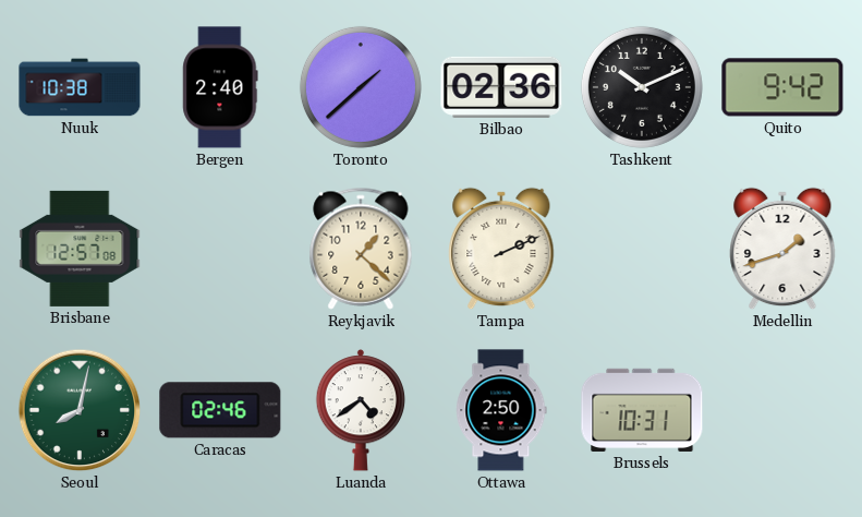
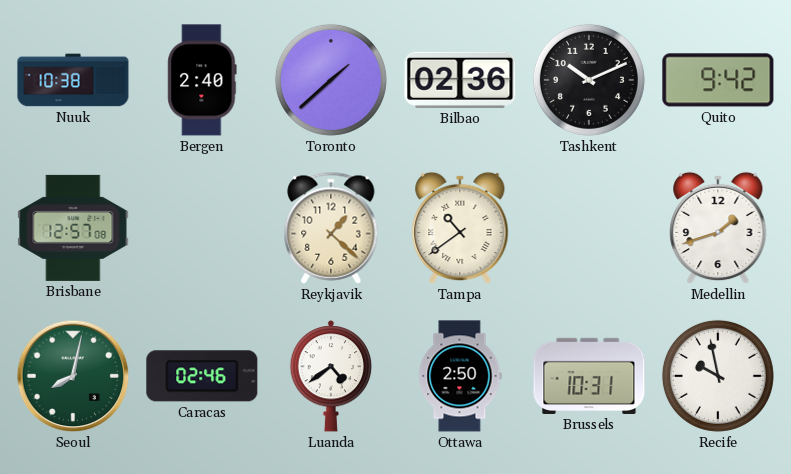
Tampa: 2:11 -> 10:39 (460, 228)
Recife: none -> 9:58 (718, 376)
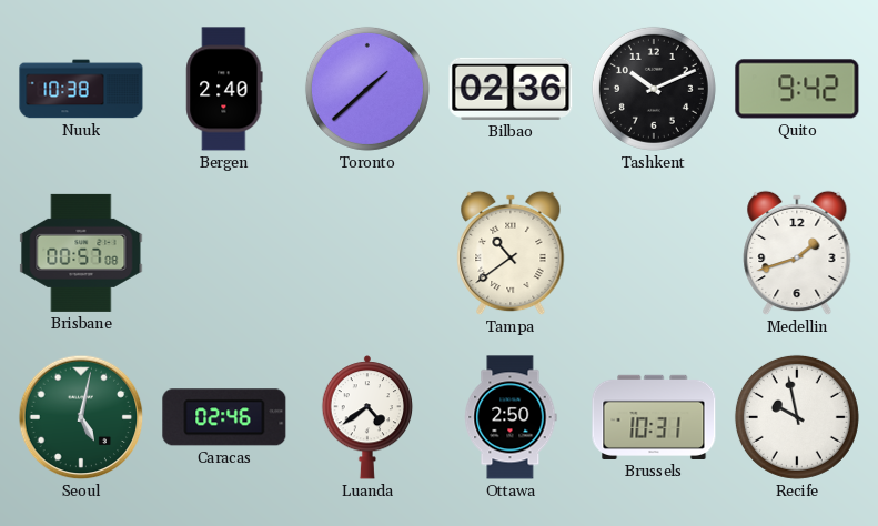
Brisbane: 12:57 -> 00:57 (81, 253)
Reykjavik: 1:22 -> none (331, 228)
Seoul: 8:02 -> 5:02 (81, 417)
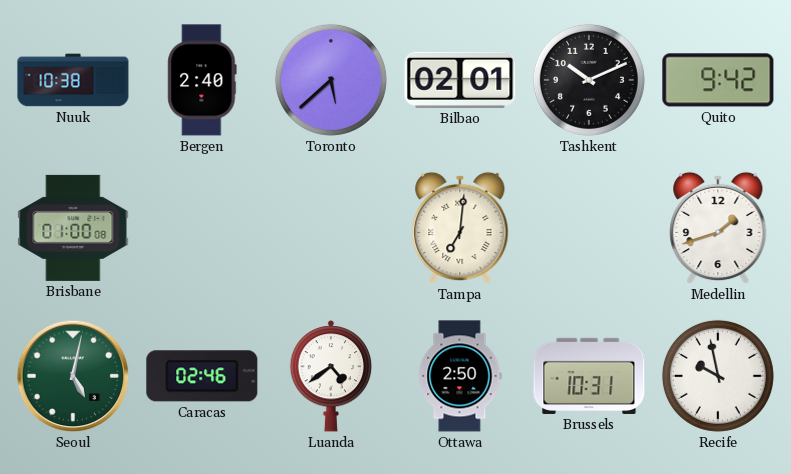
Toronto: 1:38 -> 5:38 (331, 80)
Bilbao: 02:36 -> 02:01 (460, 80)
Brisbane: 00:57 -> 01:00 (73, 228)
Tampa: 10:39 -> 7:01 (460, 228)
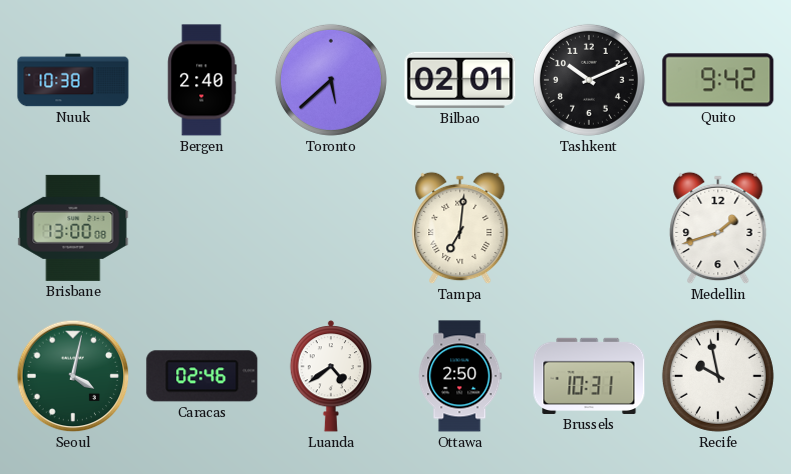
Brisbane: 01:00 -> 13:00 (73, 228)
Seoul: 5:02 -> 4:02 (73, 376)
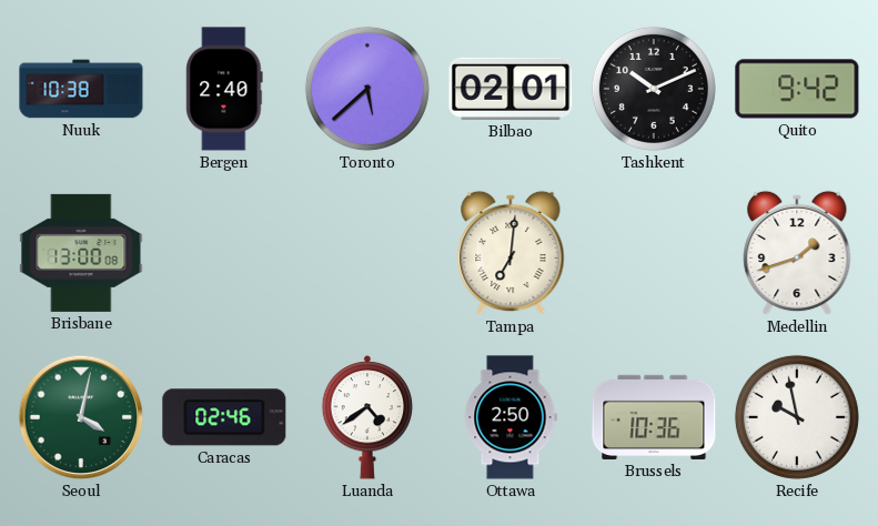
Brussels: 10:31 -> 10:36 (654, 417)
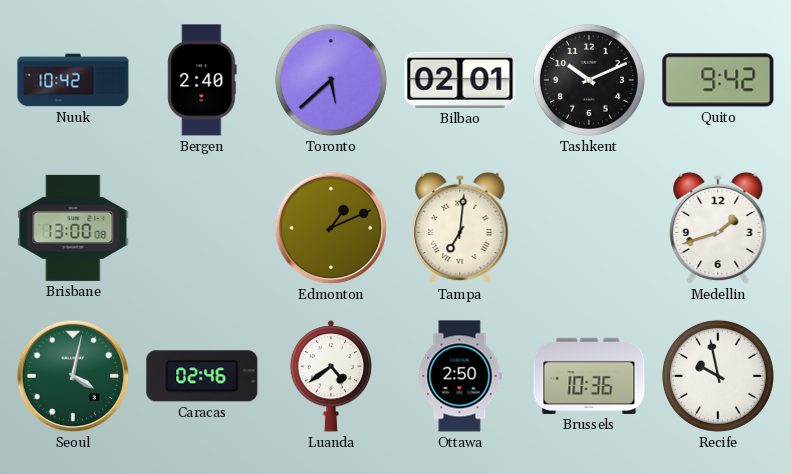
Nuuk: 10:38 -> 10:42 (73, 80)
Edmonton: none -> 1:11 (331, 228)
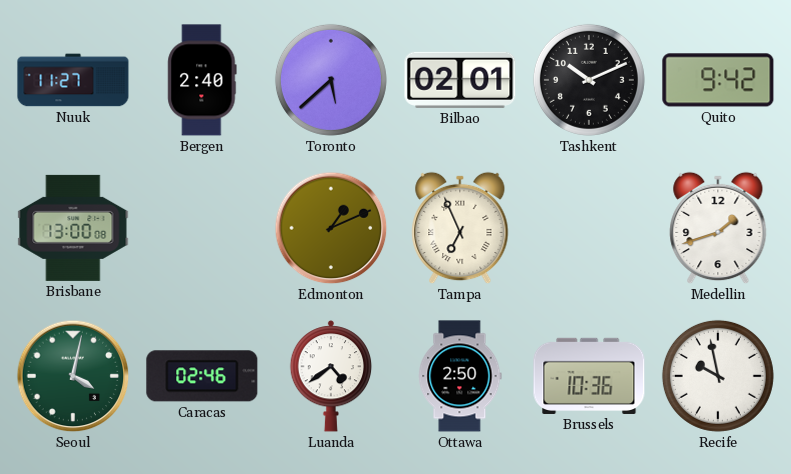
Nuuk: 10:42 -> 11:27 (73, 80)
Tampa: 7:01 -> 6:56 (460, 228)
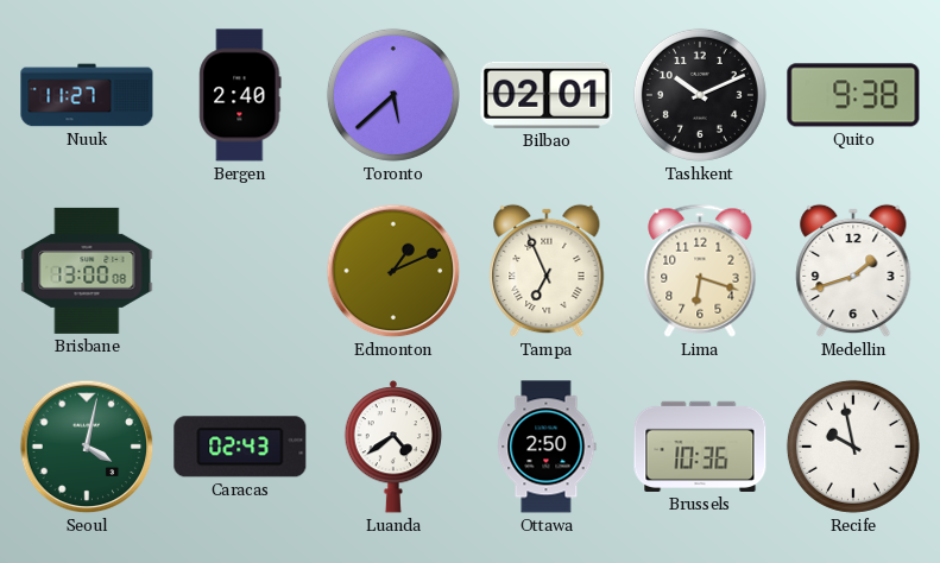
Quito: 9:42 -> 9:38 (853, 95)
Lima: none -> 6:18 (700, 271)
Caracas: 02:46 -> 02:43 (240, 447)
